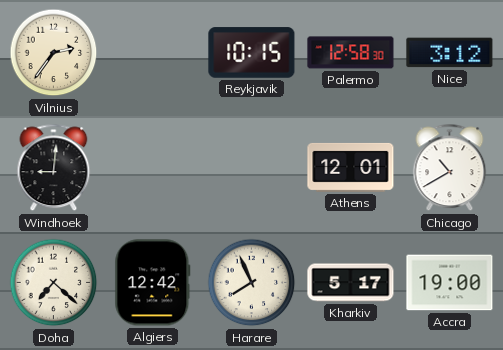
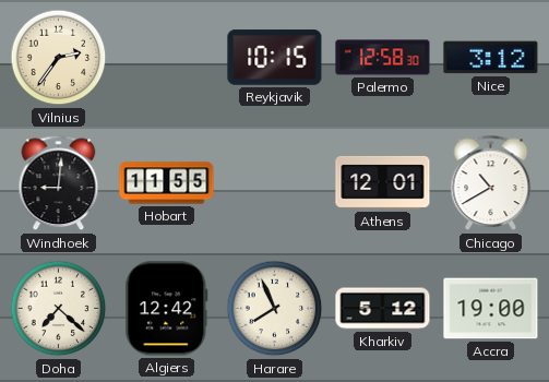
Hobart: none -> 11:55 (167, 183)
Kharkiv: 5:17 -> 5:12 (383, 309)
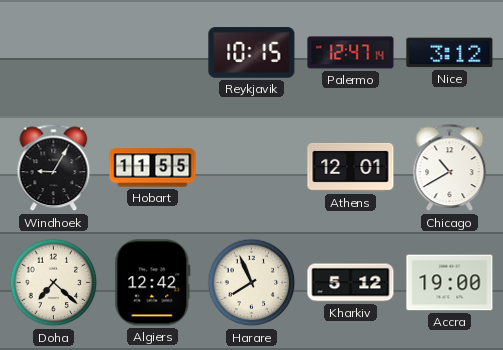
Vilnius: 2:36 -> none (59, 58)
Palermo: 12:58 -> 12:47 (351, 53)
Windhoek: 9:01 -> 9:05 (54, 168)
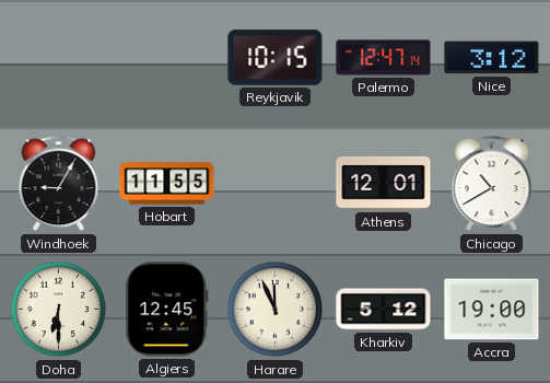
Doha: 7:22 -> 6:30 (59, 310)
Algiers: 12:42 -> 12:45 (167, 310)
Harare: 7:56 -> 11:56 (276, 310)
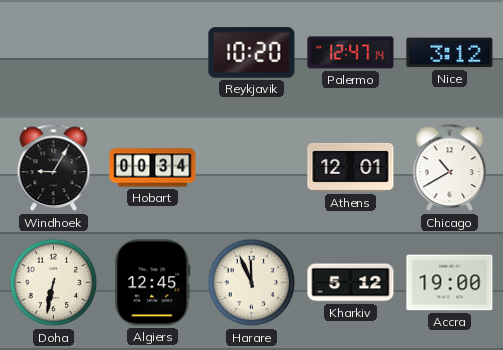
Reykjavik: 10:15 -> 10:20 (252, 53)
Hobart: 11:55 -> 00:34 (153, 168)
Doha: 6:30 -> 6:32 (54, 283)
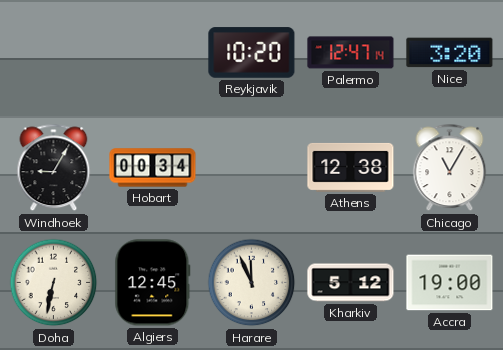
Nice: 3:12 -> 3:20 (450, 53)
Athens: 12:01 -> 12:38 (351, 167)
Chicago: 10:40 -> 11:05 (450, 168)
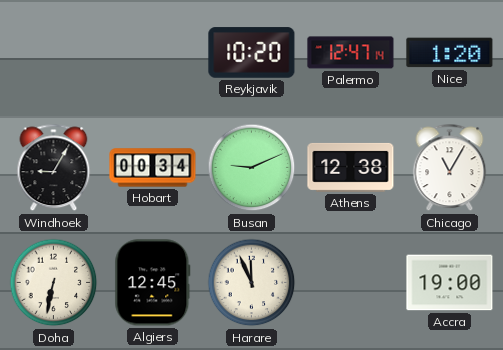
Nice: 3:20 -> 1:20 (450, 53)
Busan: none -> 9:11 (252, 168)
Kharkiv: 5:12 -> none (351, 283)
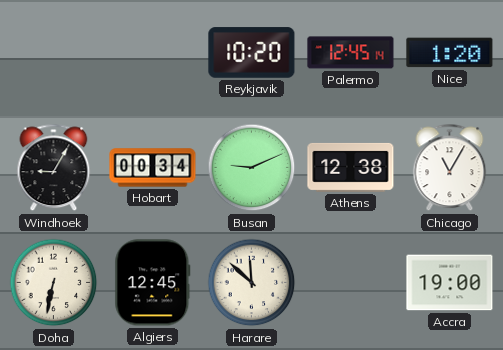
Palermo: 12:47 -> 12:45 (351, 53)
Harare: 11:56 -> 11:52 (252, 283)
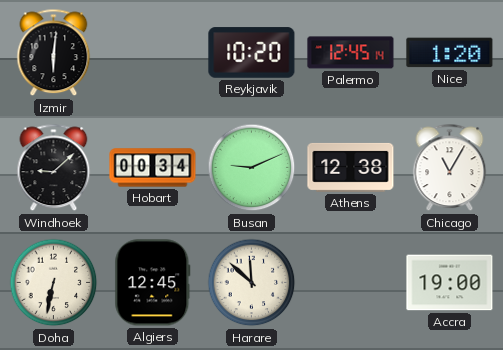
Izmir: none -> 6:01 (54, 53)
Windhoek: 9:05 -> 9:08 (54, 168)
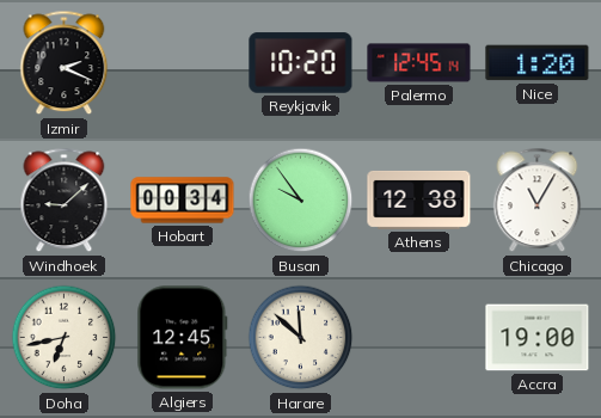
Izmir: 6:01 -> 2:19 (65, 63)
Busan: 9:11 -> 9:54 (301, 201)
Doha: 6:32 -> 6:43 (65, 338)
